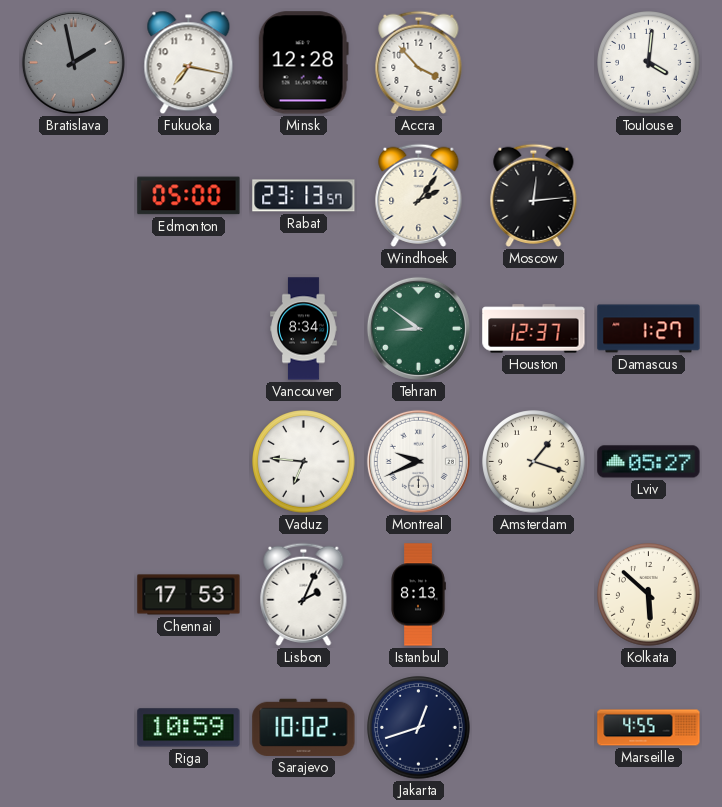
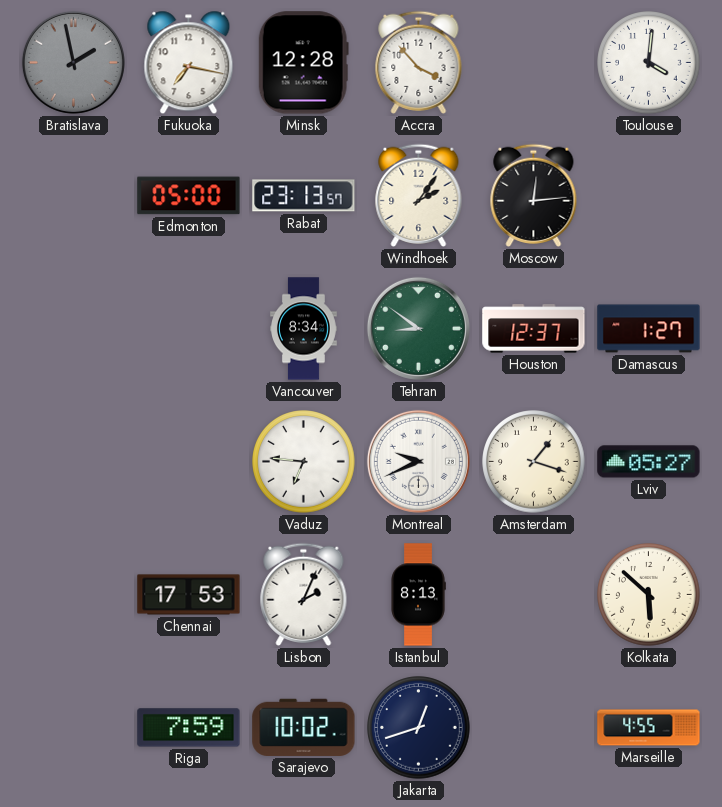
Riga: 10:59 -> 7:59 (189, 728)
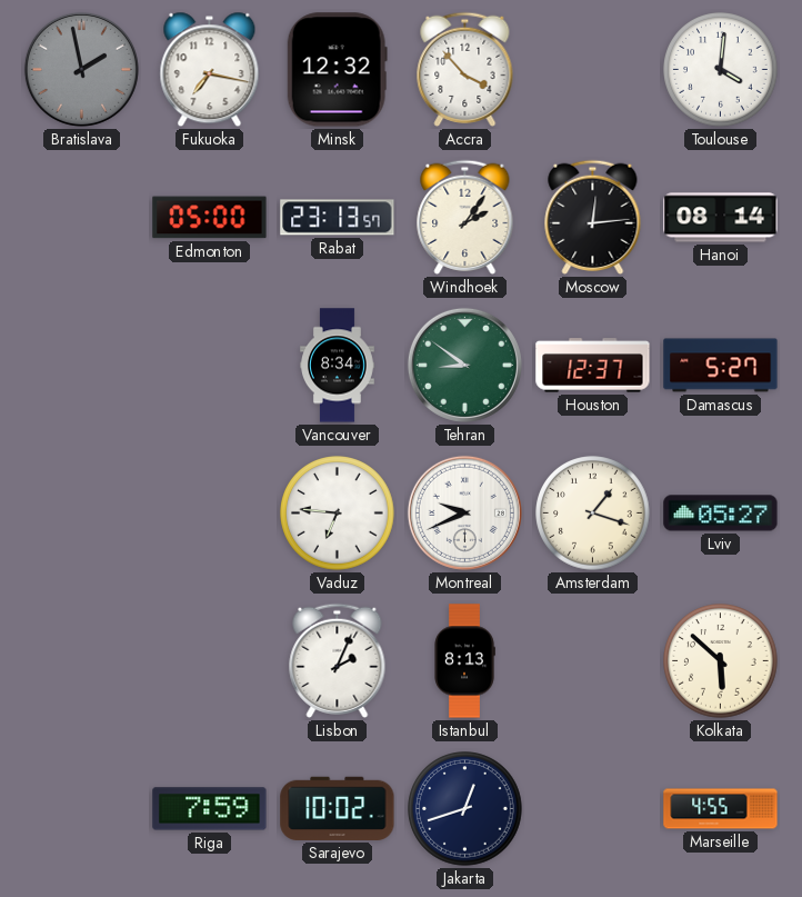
Minsk: 12:28 -> 12:32 (337, 70)
Hanoi: none -> 08:14 (721, 218)
Damascus: 1:27 -> 5:27 (721, 366)
Chennai: 17:53 -> none (189, 595)
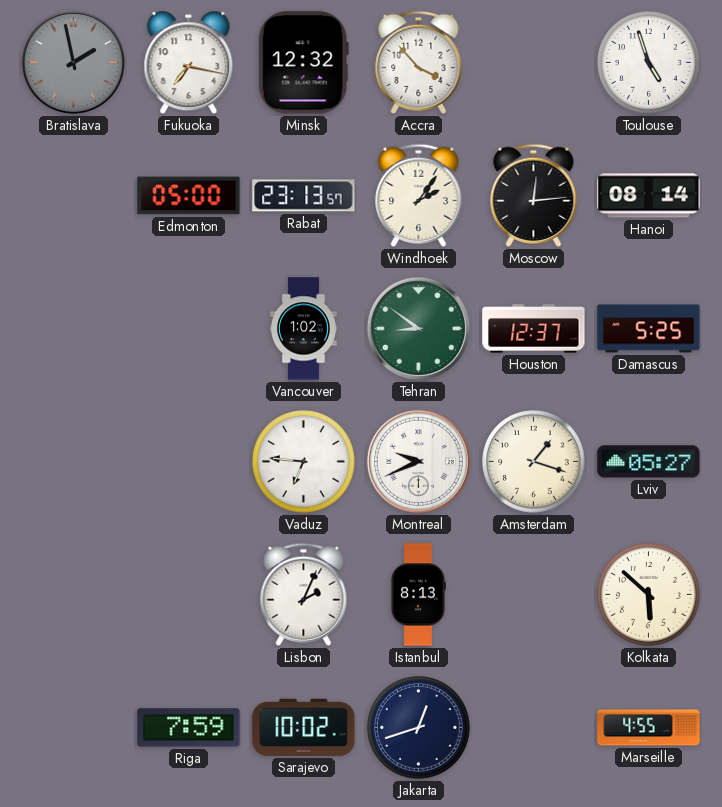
Toulouse: 4:01 -> 4:57 (649, 63)
Vancouver: 8:34 -> 1:02 (304, 329)
Damascus: 5:27 -> 5:25 (649, 329)
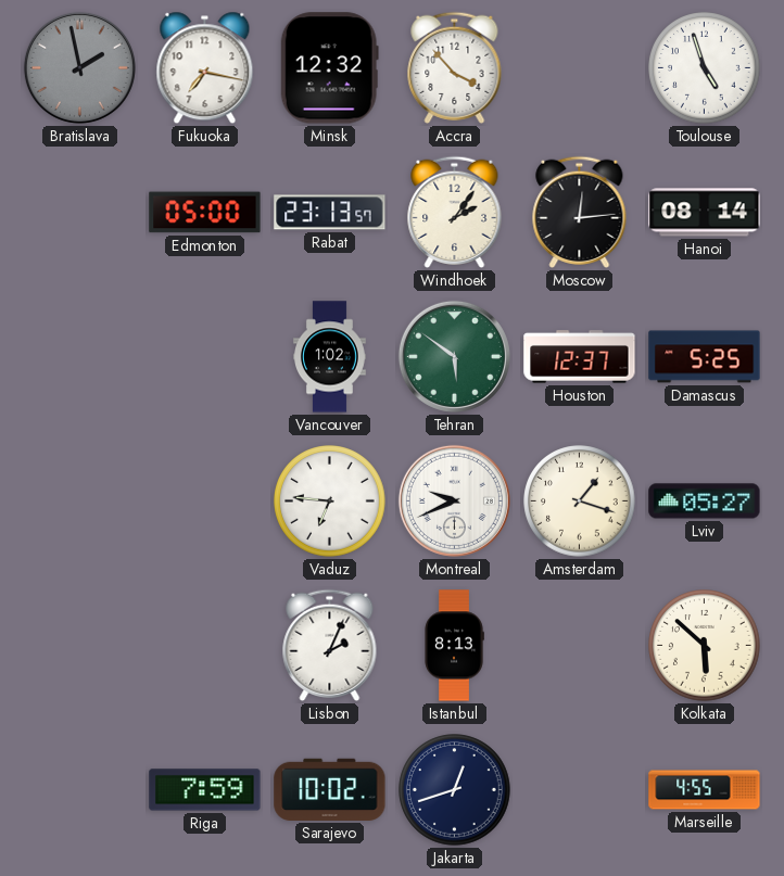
Tehran: 8:51 -> 5:51 (454, 356)
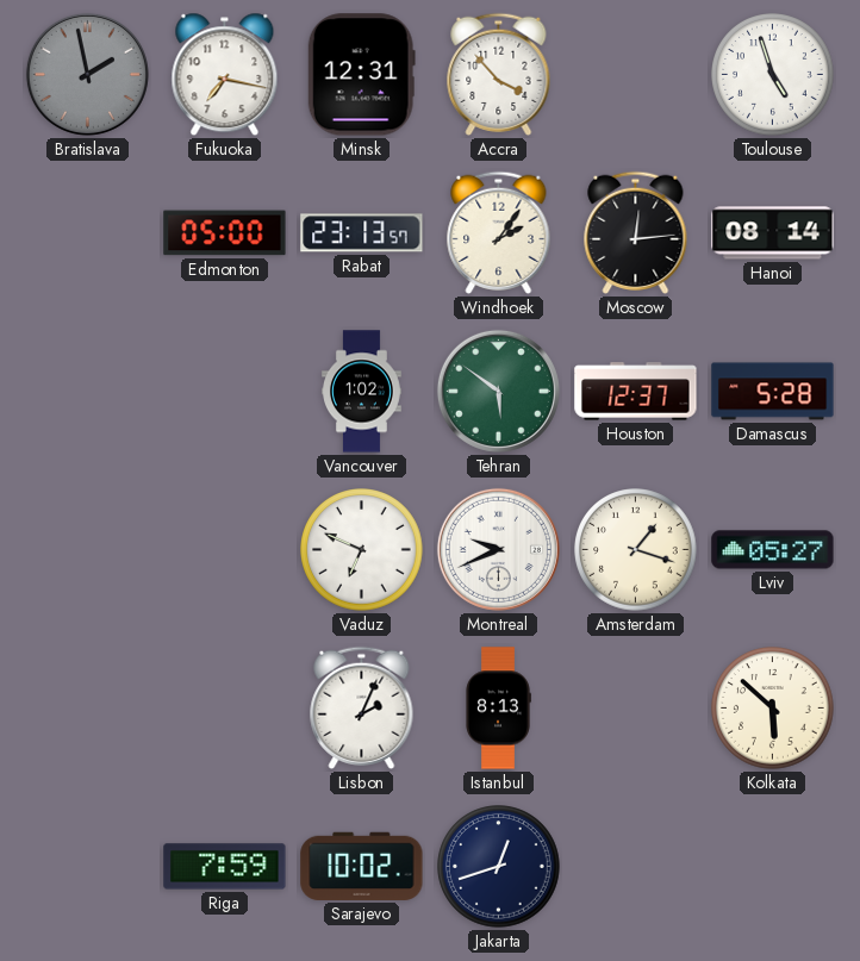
Minsk: 12:32 -> 12:31 (361, 75)
Damascus: 5:25 -> 5:28 (773, 392)
Vaduz: 6:46 -> 6:49 (362, 550)
Marseille: 4:55 -> none (705, 790)
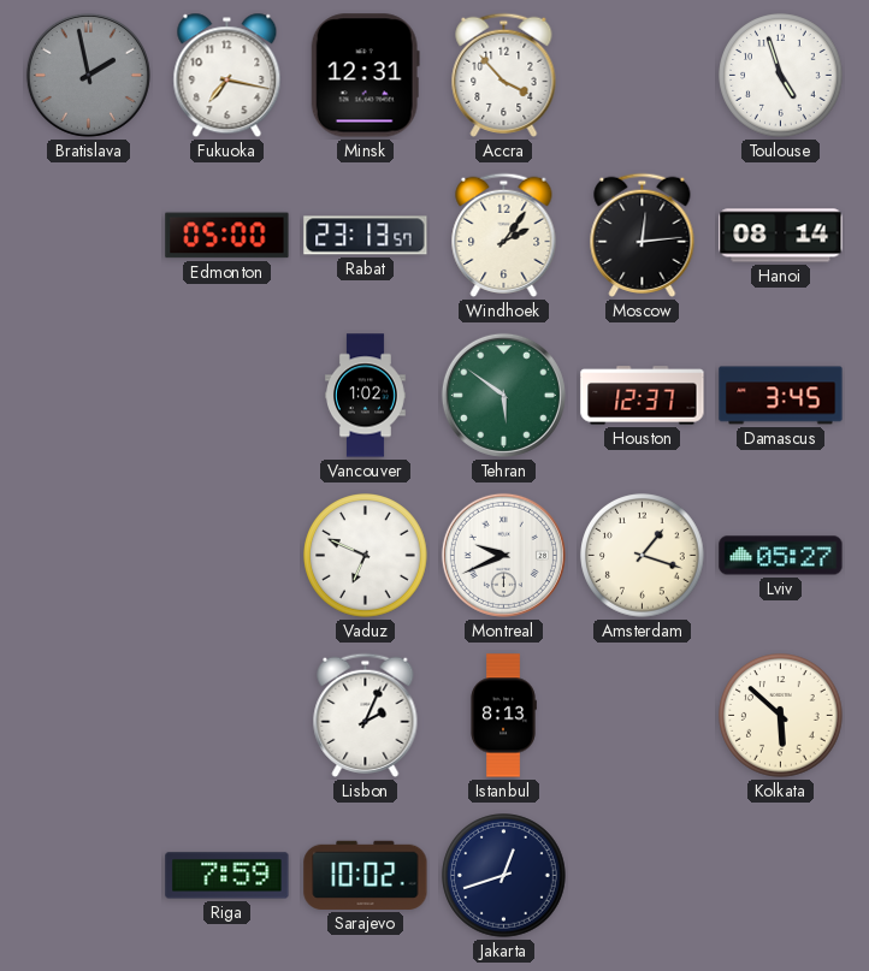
Damascus: 5:28 -> 3:45 (781, 396)
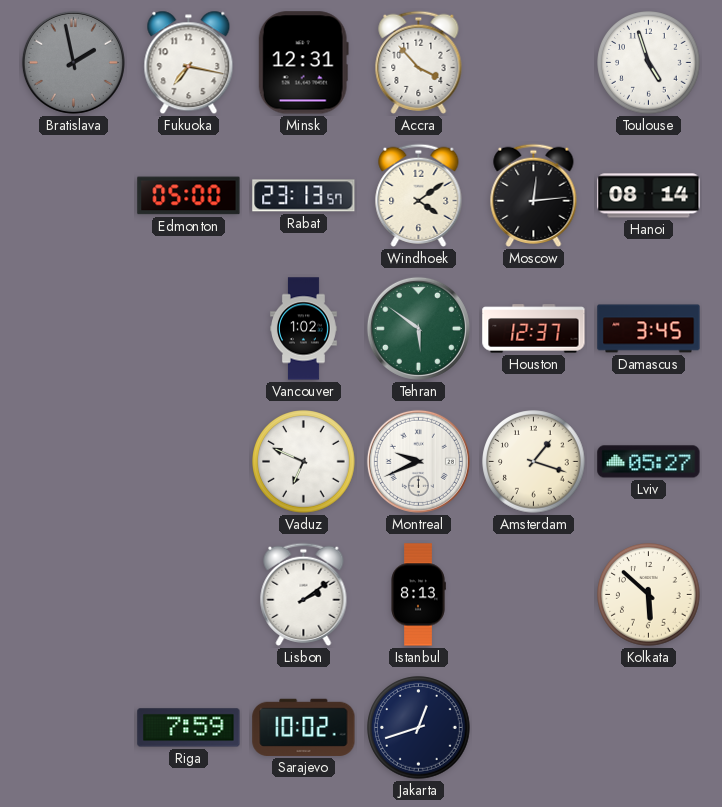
Windhoek: 2:06 -> 4:09 (419, 195)
Lisbon: 2:04 -> 2:09 (304, 594)
